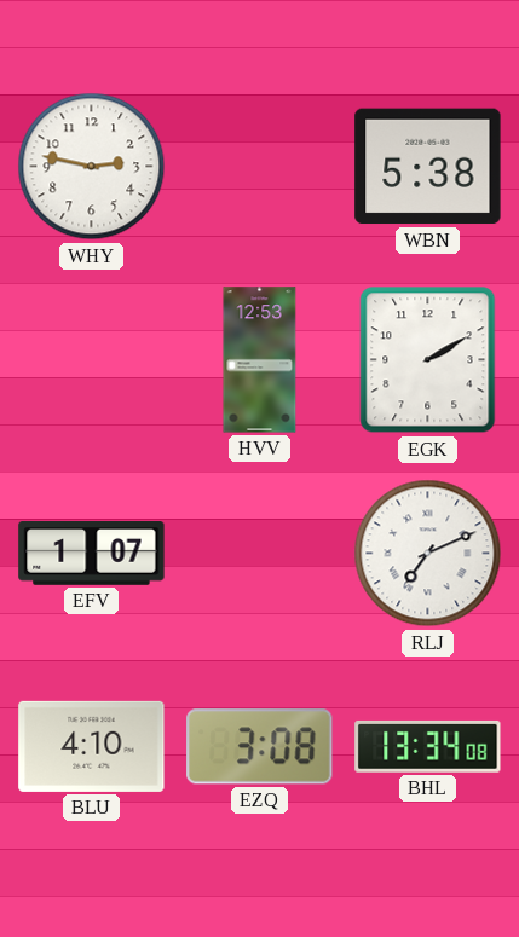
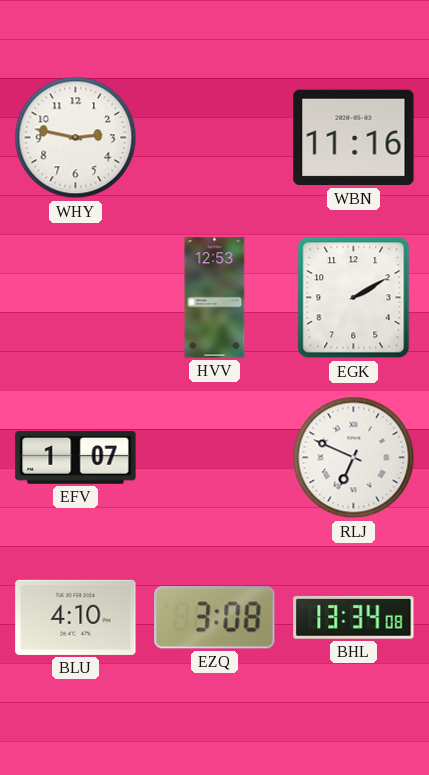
WBN: 5:38 -> 11:16 (354, 138)
RLJ: 7:11 -> 6:49 (354, 458)
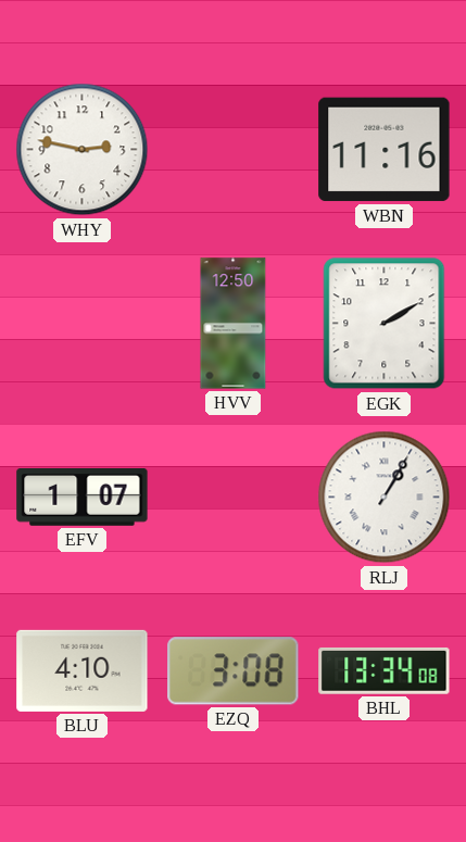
HVV: 12:53 -> 12:50 (234, 324)
RLJ: 6:49 -> 1:05 (385, 498)
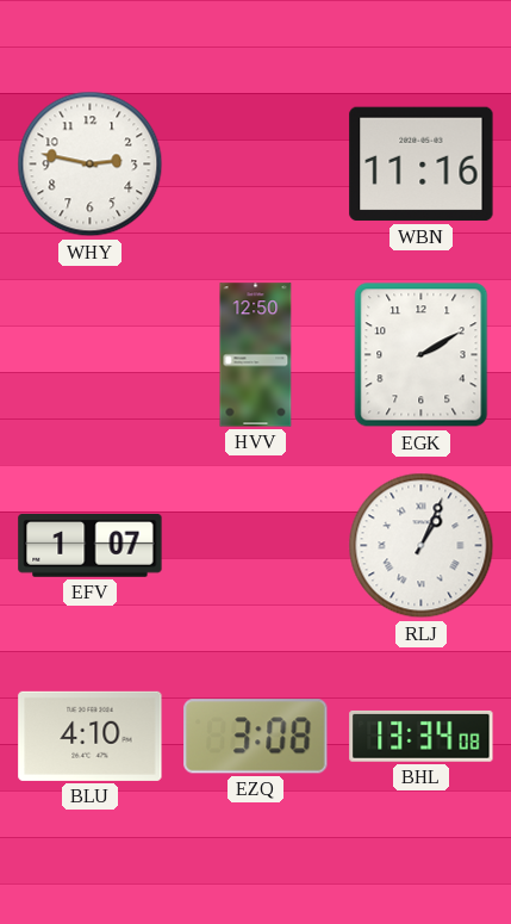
RLJ: 1:05 -> 1:04 (422, 546)
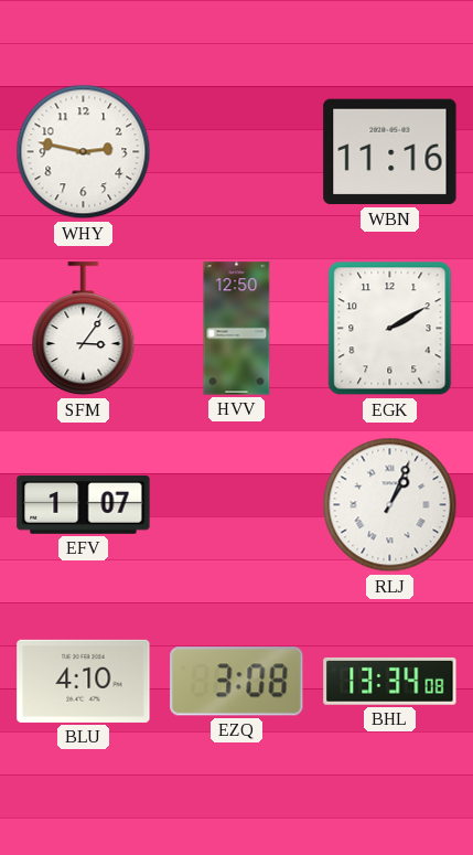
SFM: none -> 3:06 (84, 329)
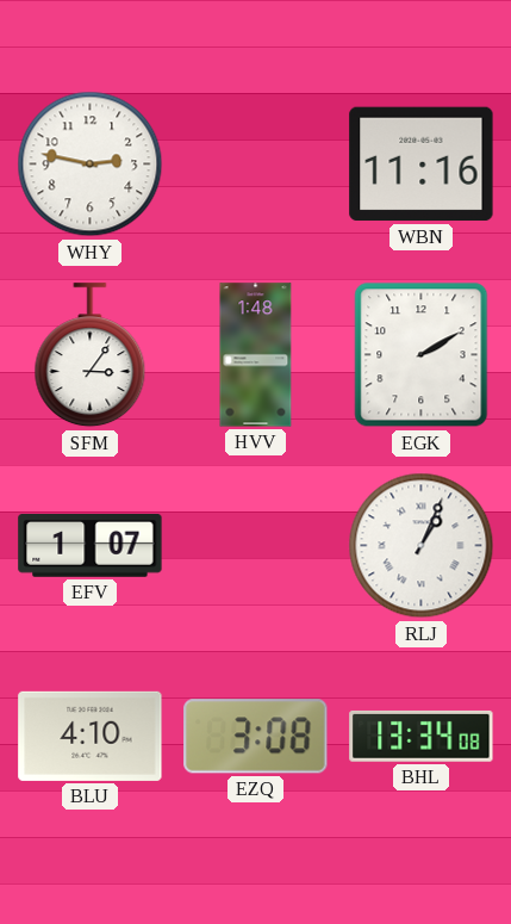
HVV: 12:50 -> 1:48 (256, 355)
